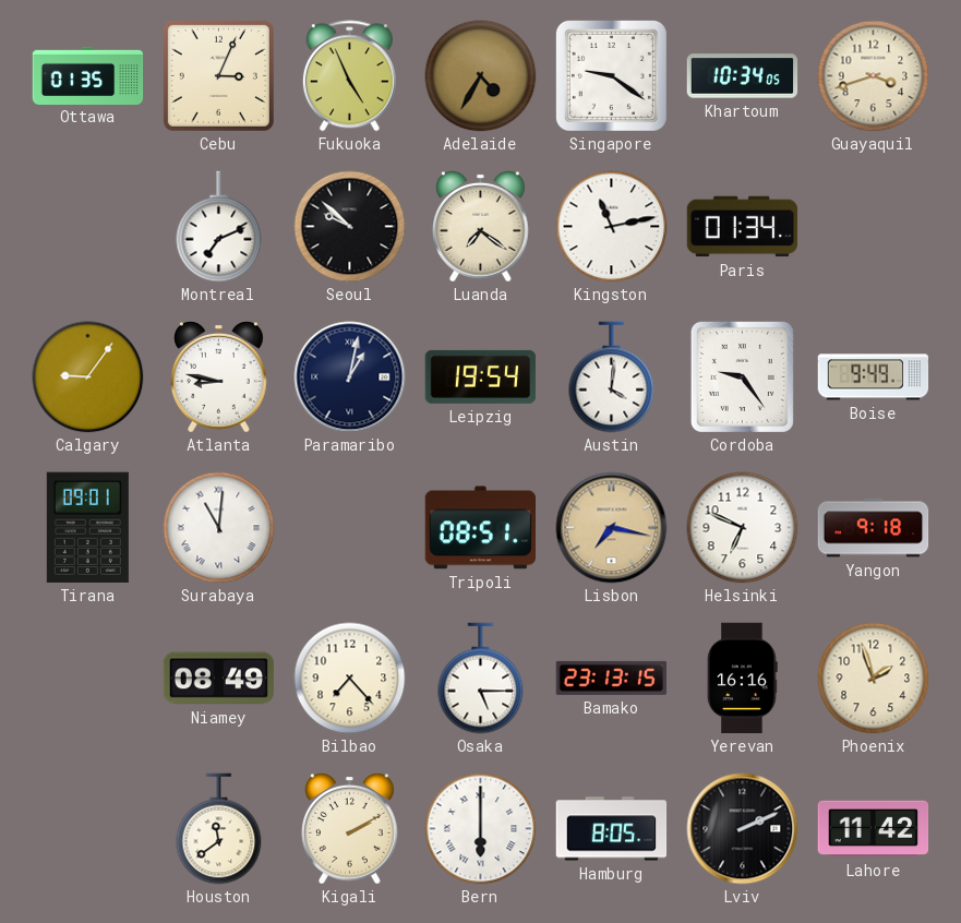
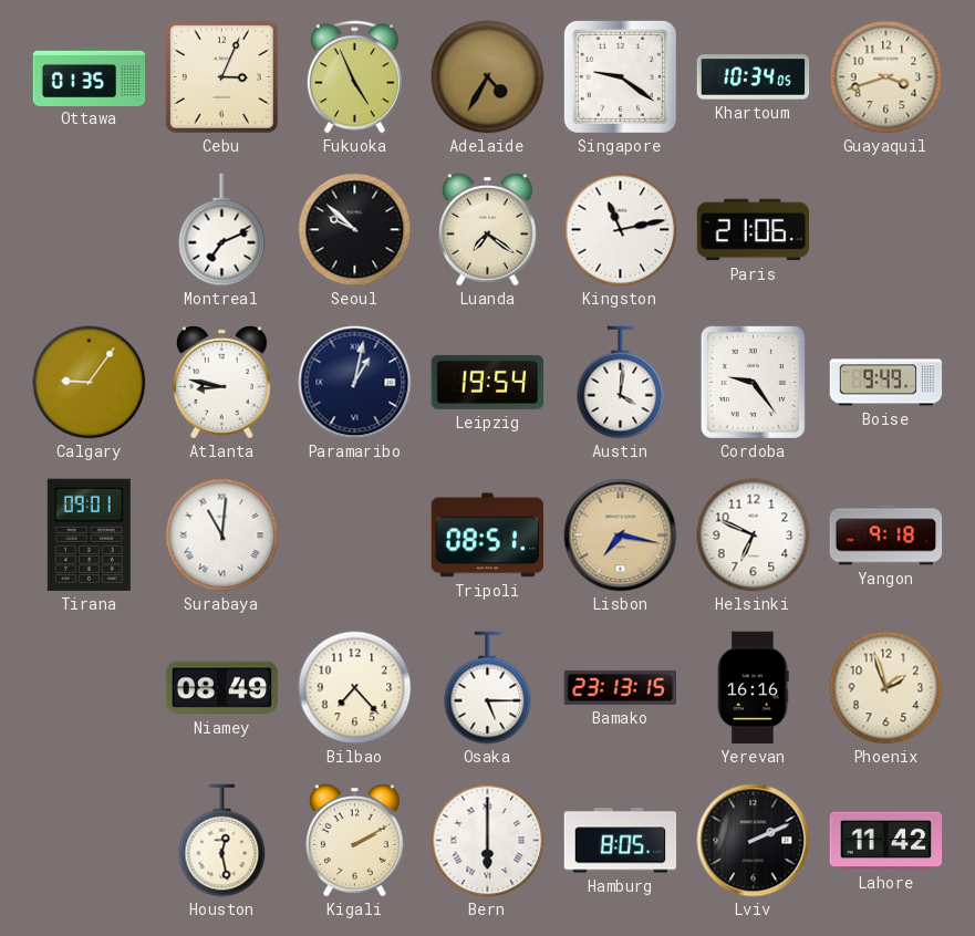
Paris: 01:34 -> 21:06 (754, 230)
Houston: 11:39 -> 12:28 (222, 841)
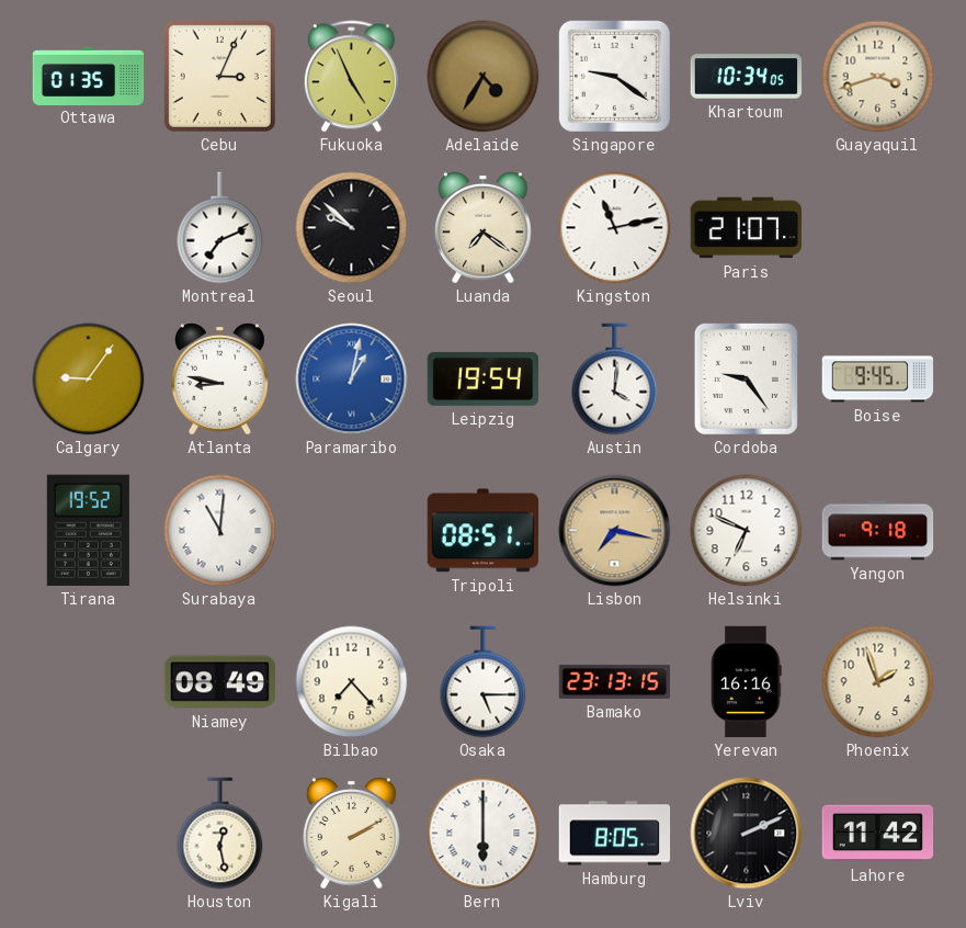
Paris: 21:06 -> 21:07 (747, 228)
Paramaribo dial: navy -> blue (352, 380)
Boise: 9:49 -> 9:45 (878, 380)
Tirana: 09:01 -> 19:52 (88, 530)
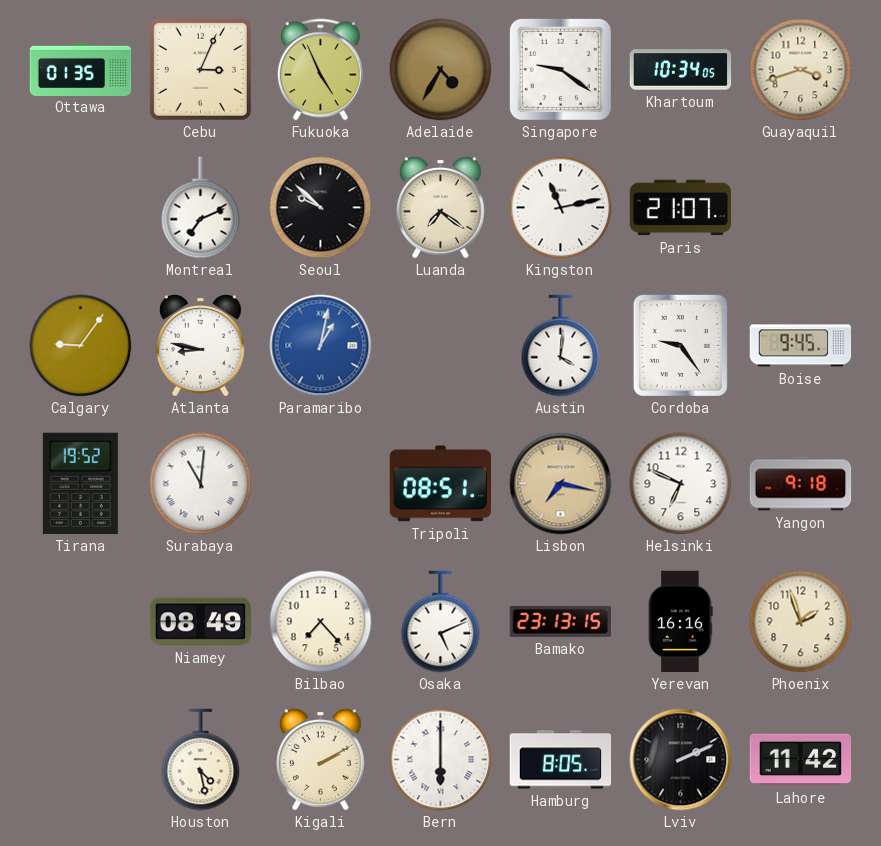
Leipzig: 19:54 -> none (484, 378)
Osaka: 5:15 -> 5:11 (441, 622)
Houston: 12:28 -> 4:28 (201, 760)
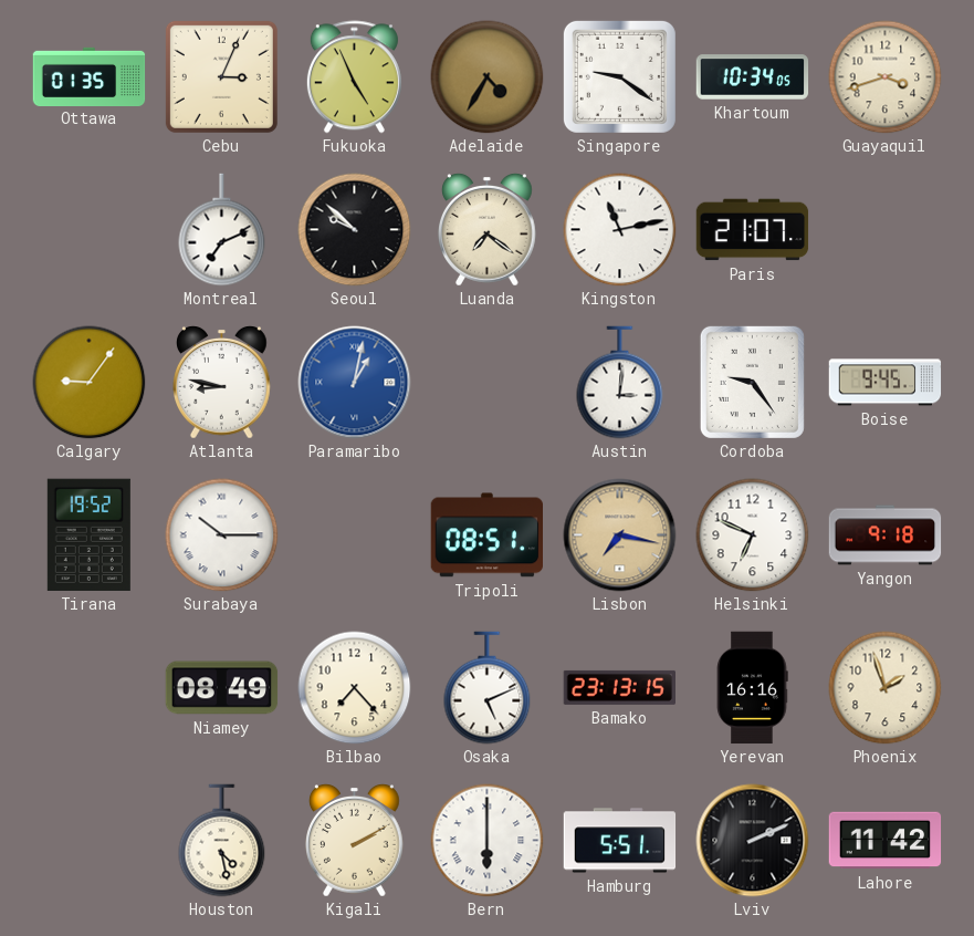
Austin: 4:01 -> 3:01 (620, 383)
Surabaya: 11:01 -> 10:15 (222, 535)
Hamburg: 8:05 -> 5:51 (620, 841)
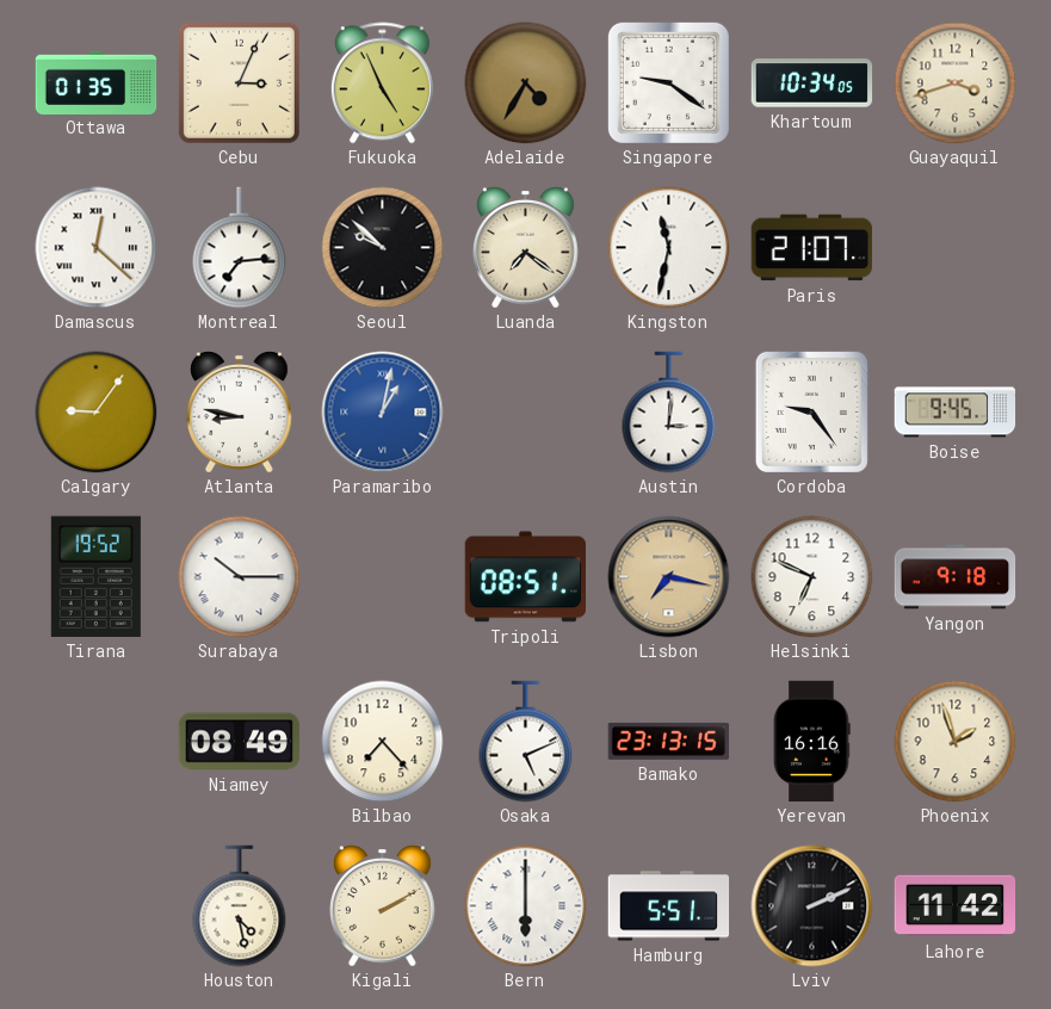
Damascus: none -> 12:22 (97, 248)
Montreal: 7:11 -> 7:14 (240, 248)
Kingston: 11:13 -> 11:32 (669, 248)
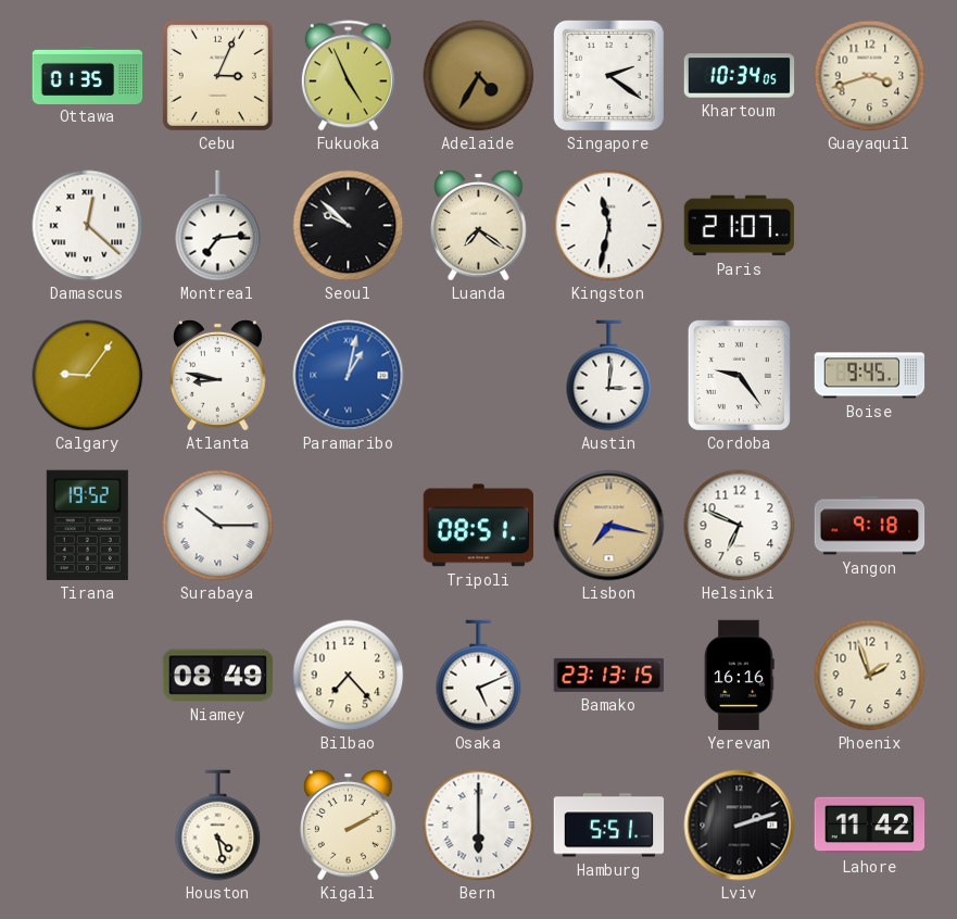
Singapore: 9:21 -> 2:21 (608, 75)
Lviv: 2:11 -> 2:12 (740, 826)
